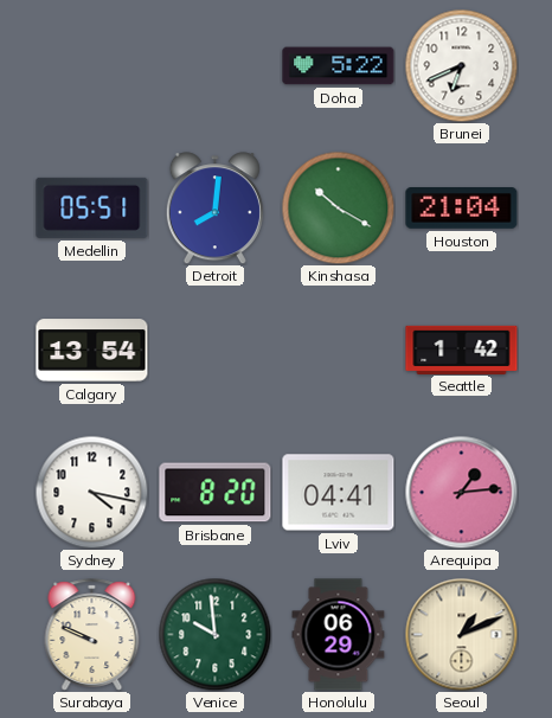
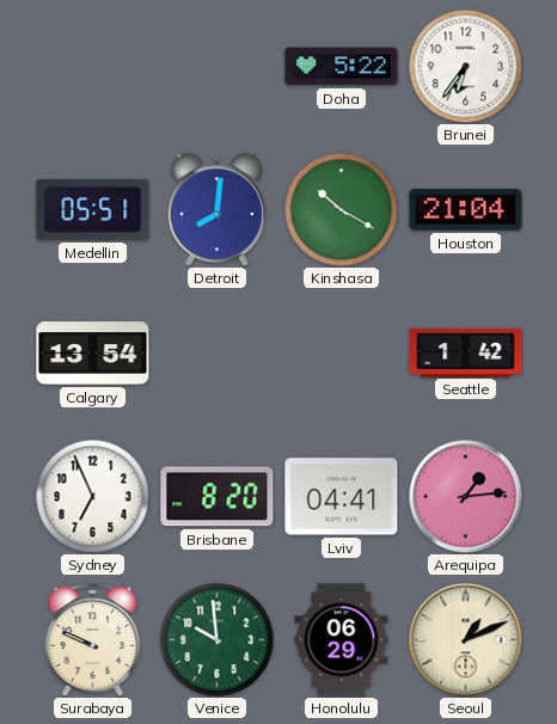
Brunei: 6:41 -> 6:36 (465, 66)
Sydney: 4:17 -> 6:56 (92, 496)
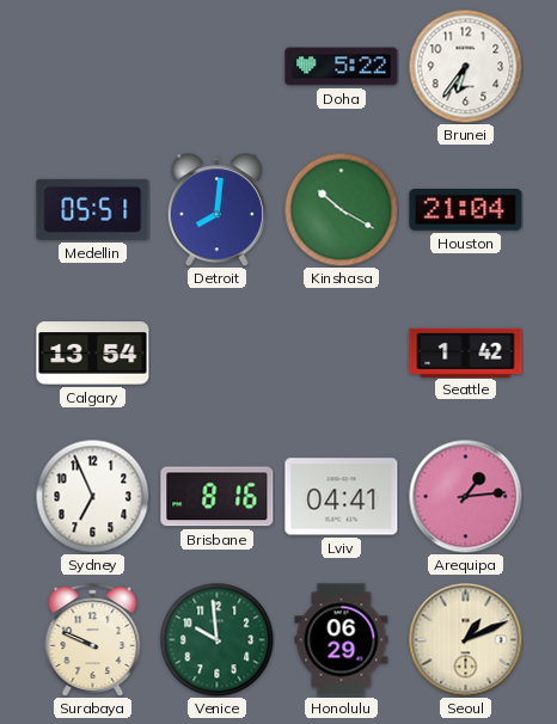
Brisbane: 8:20 -> 8:16 (218, 497)
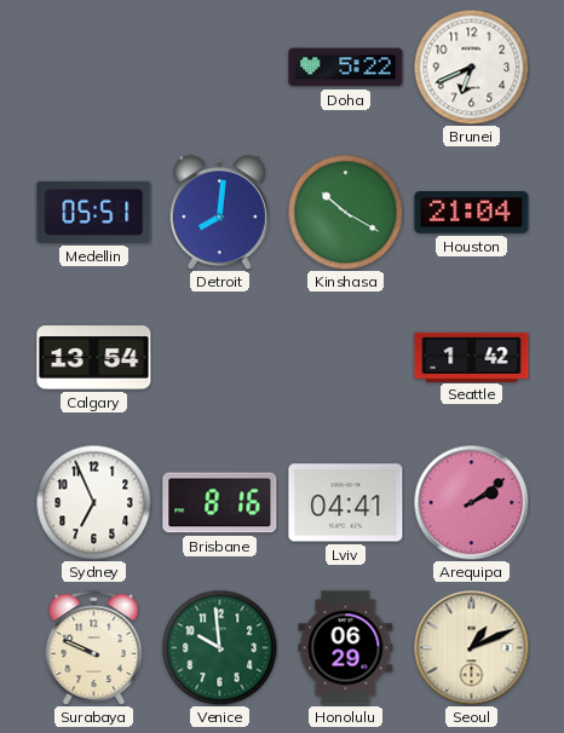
Brunei: 6:36 -> 6:41 (471, 67)
Arequipa: 1:14 -> 2:09 (471, 502)
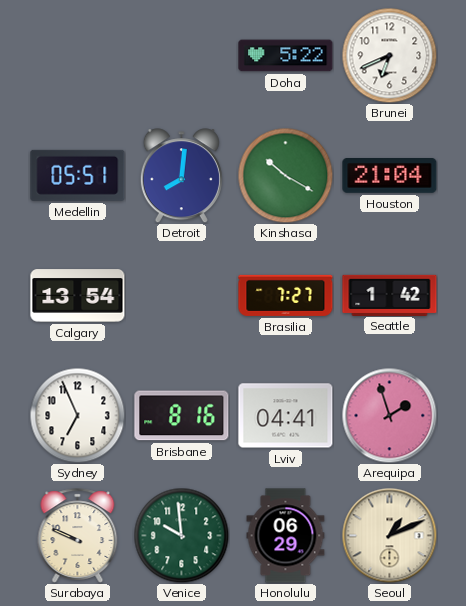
Brasilia: none -> 7:27 (286, 295)
Arequipa: 2:09 -> 1:57 (389, 415)
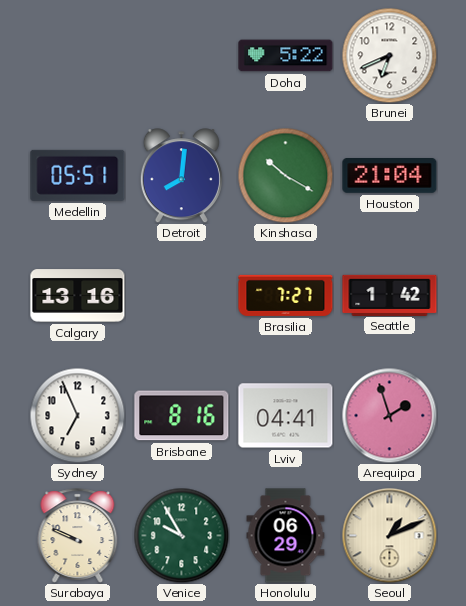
Calgary: 13:54 -> 13:16 (78, 296)
Venice: 9:59 -> 9:55 (181, 535)
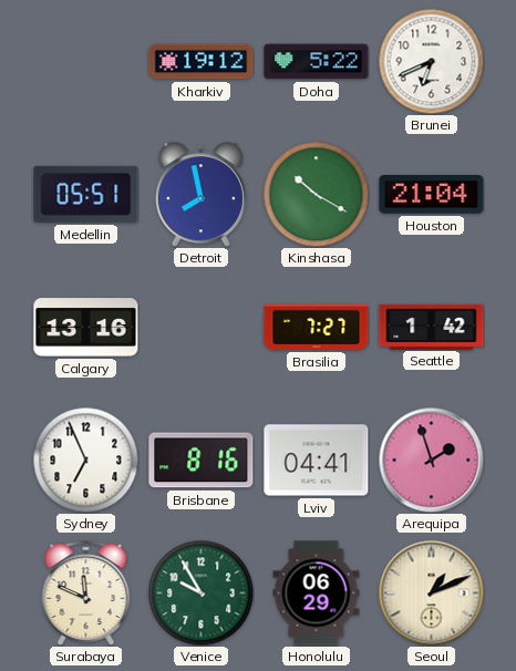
Kharkiv: none -> 19:12 (202, 62)
Detroit: 8:01 -> 7:58 (200, 195)
Surabaya: 9:49 -> 11:49 (86, 593)
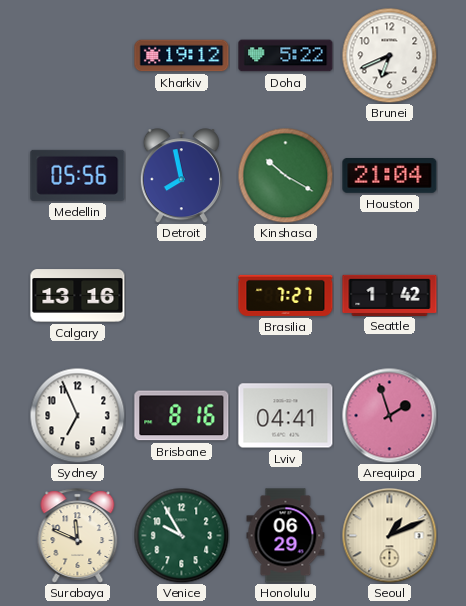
Medellin: 05:51 -> 05:56 (78, 175)
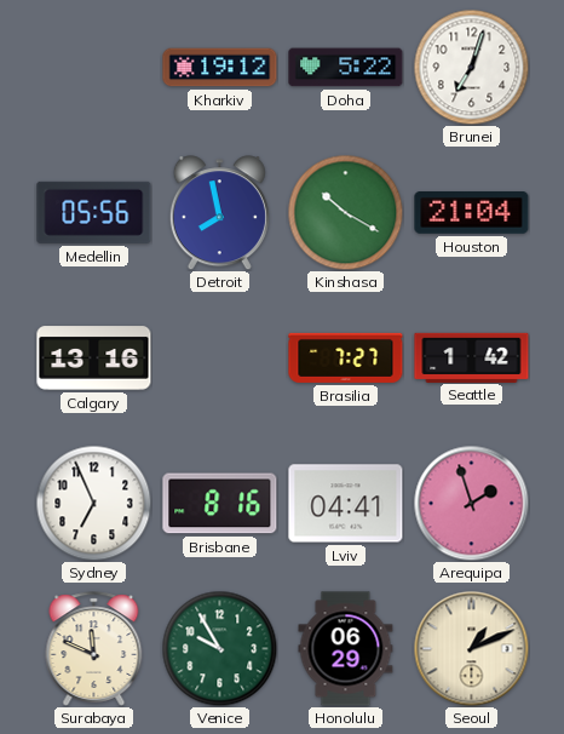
Brunei: 6:41 -> 7:03 (471, 67)
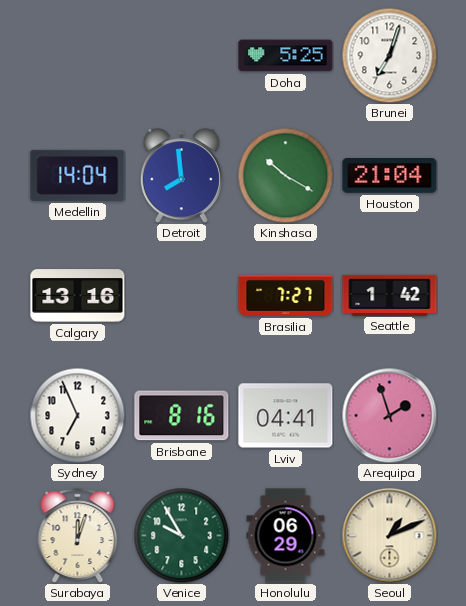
Kharkiv: 19:12 -> none (220, 68)
Doha: 5:22 -> 5:25 (286, 56)
Medellin: 05:56 -> 14:04 (78, 175)
Detroit: 7:58 -> 7:59 (181, 176)
Surabaya: 11:49 -> 12:03 (78, 536)
